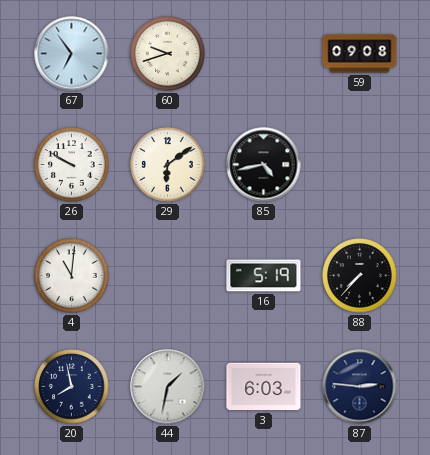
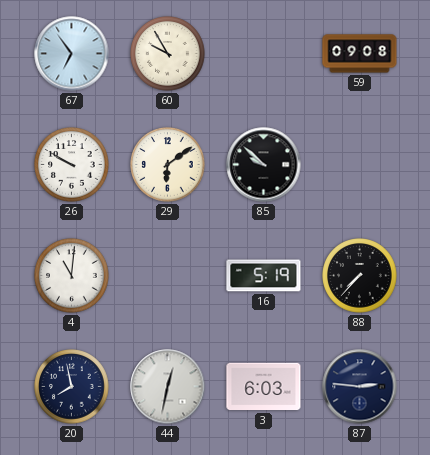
60: 9:42 -> 9:55 (168, 54)
85: 4:43 -> 9:52 (264, 165)
44: 1:32 -> 12:32 (168, 387)
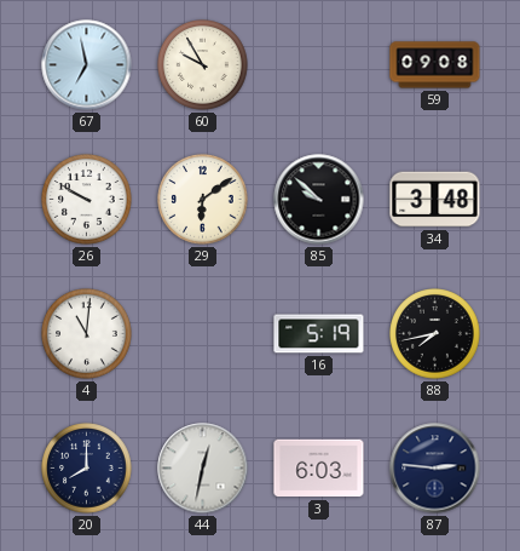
67: 6:54 -> 6:58 (87, 65)
34: none -> 3:48 (435, 200)
88: 7:37 -> 7:43 (435, 334)
20: 7:58 -> 8:00 (87, 469)
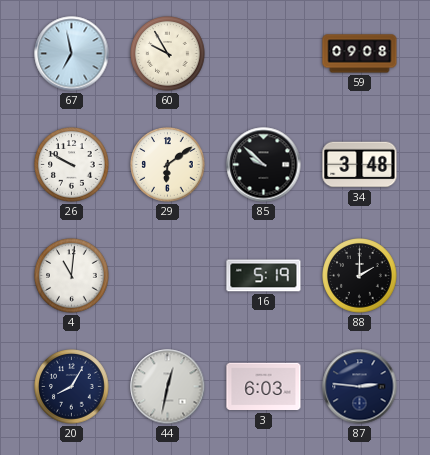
88: 7:43 -> 2:00 (360, 276)
20: 8:00 -> 8:05 (72, 387)
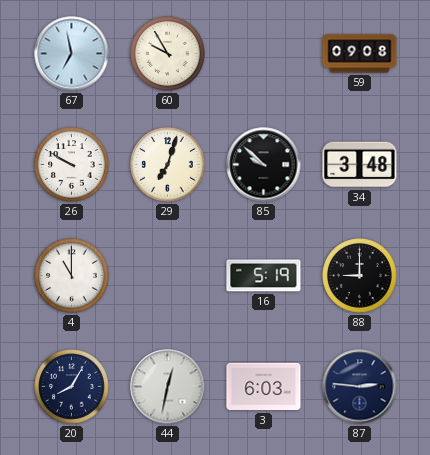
29: 6:09 -> 7:03 (168, 165)
4: 11:01 -> 11:00 (72, 276)
88: 2:00 -> 9:00 (360, 276)
